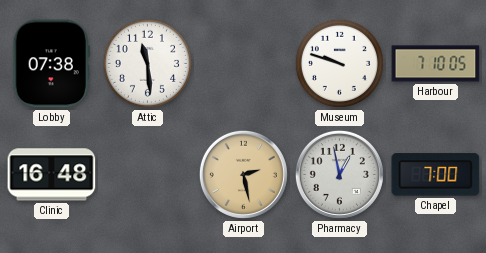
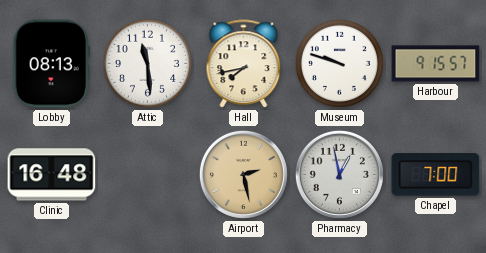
Lobby: 07:38 -> 08:13 (51, 64)
Hall: none -> 7:43 (244, 64)
Harbour: 7:10 -> 9:15 (436, 64)
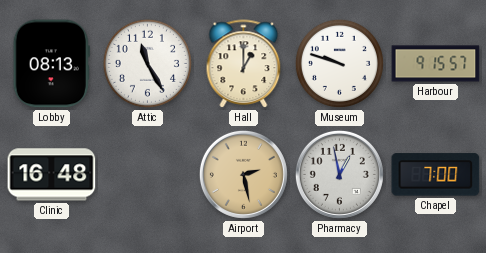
Attic: 11:29 -> 11:25 (147, 63)
Hall: 7:43 -> 1:00 (244, 64)
